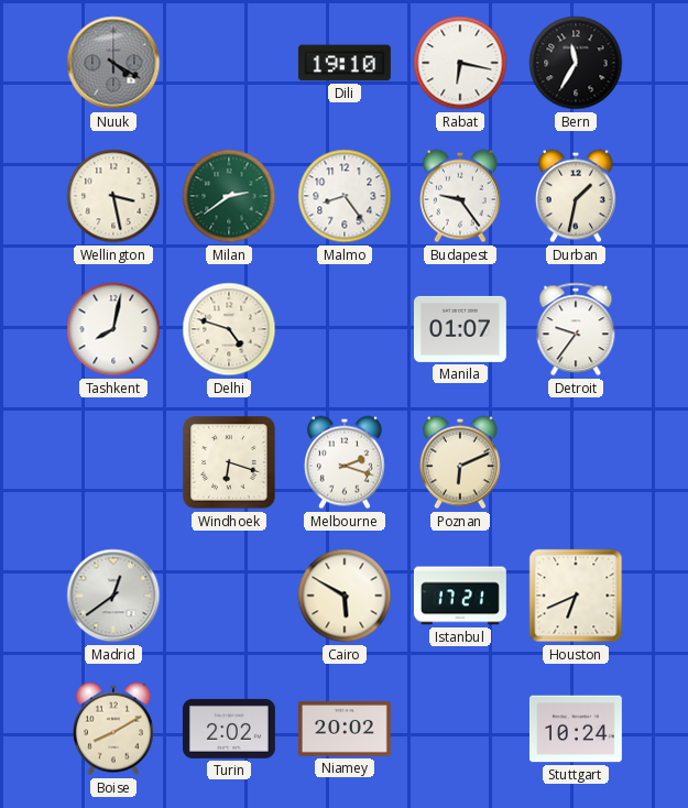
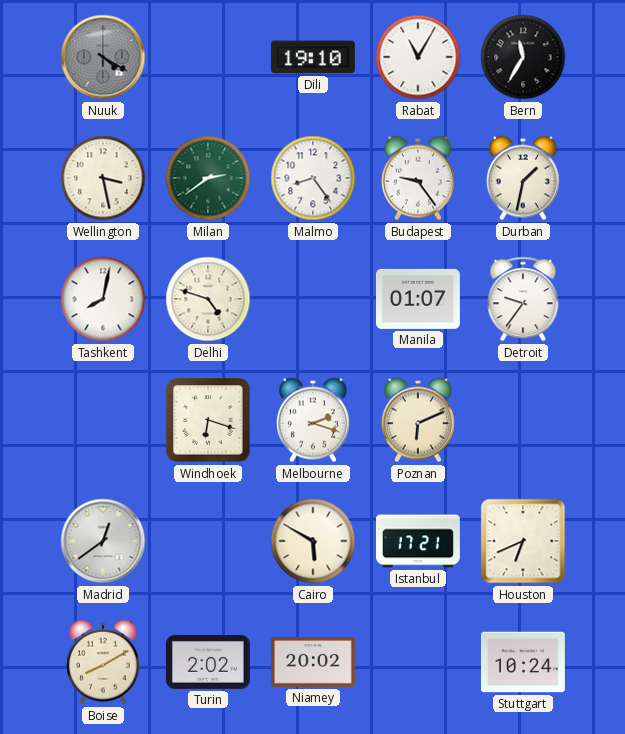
Rabat: 6:17 -> 11:05 (418, 57)
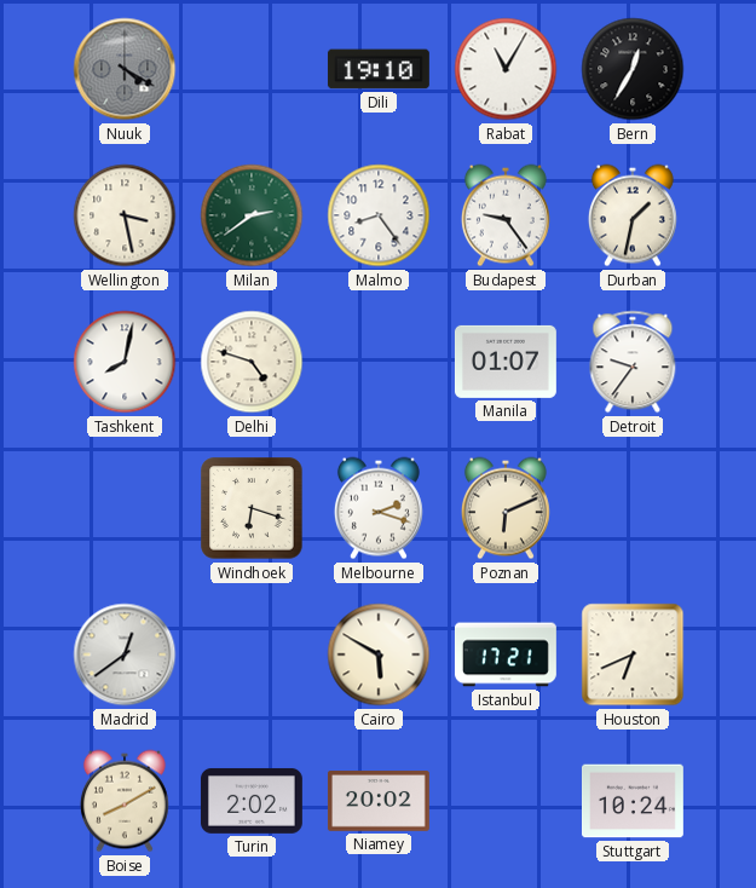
Bern: 11:35 -> 12:35 (633, 69)
